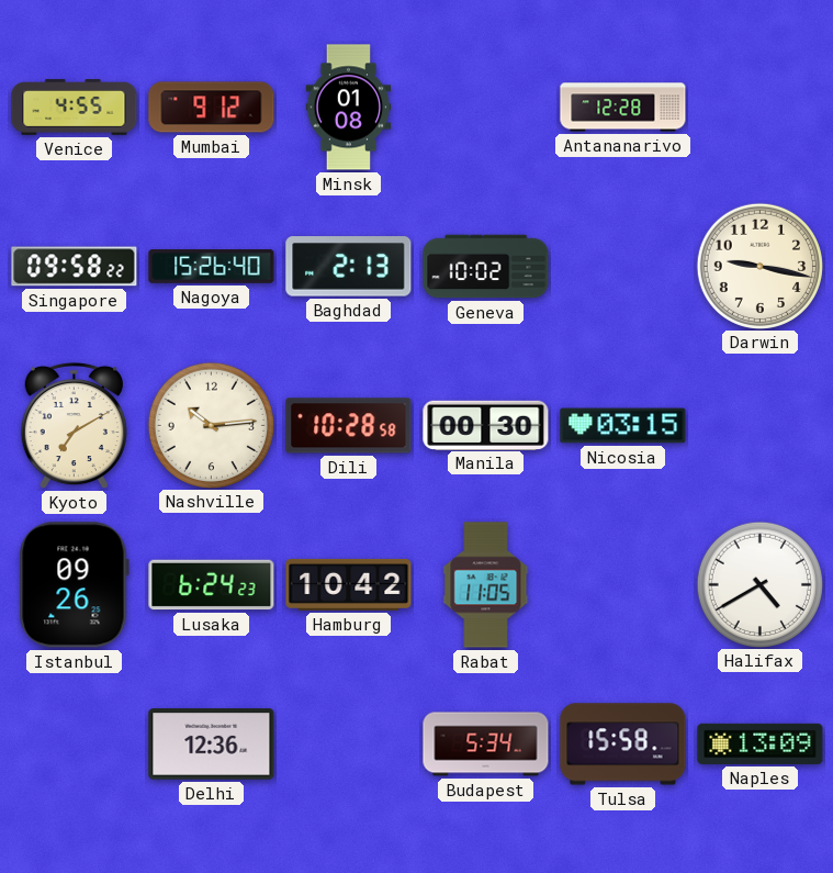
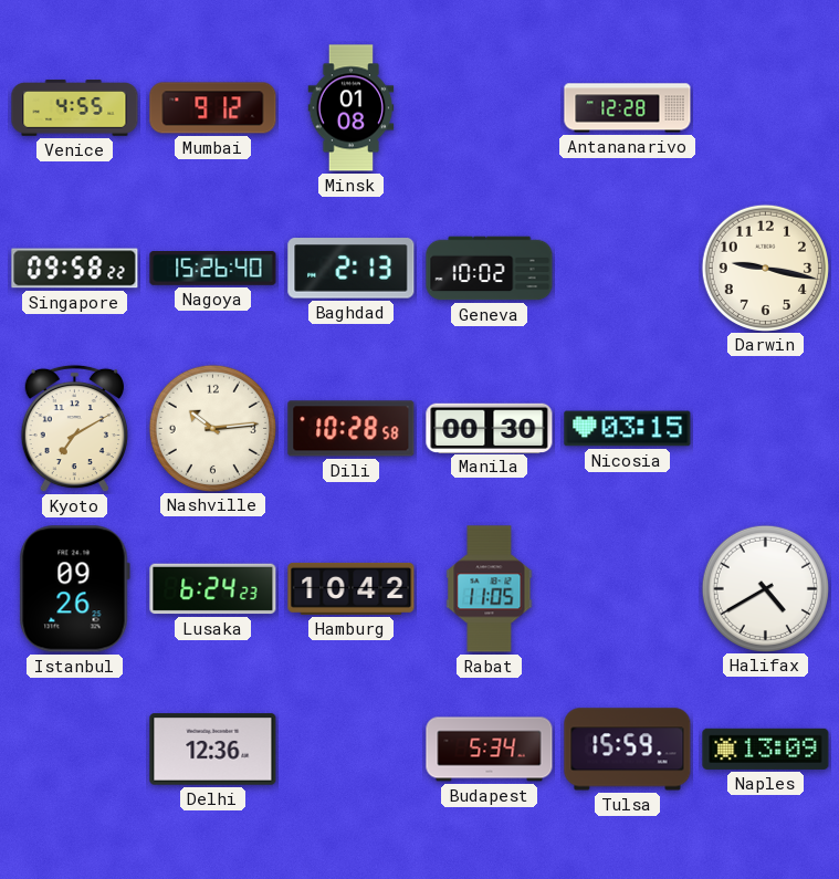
Tulsa: 15:58 -> 15:59 (628, 750)
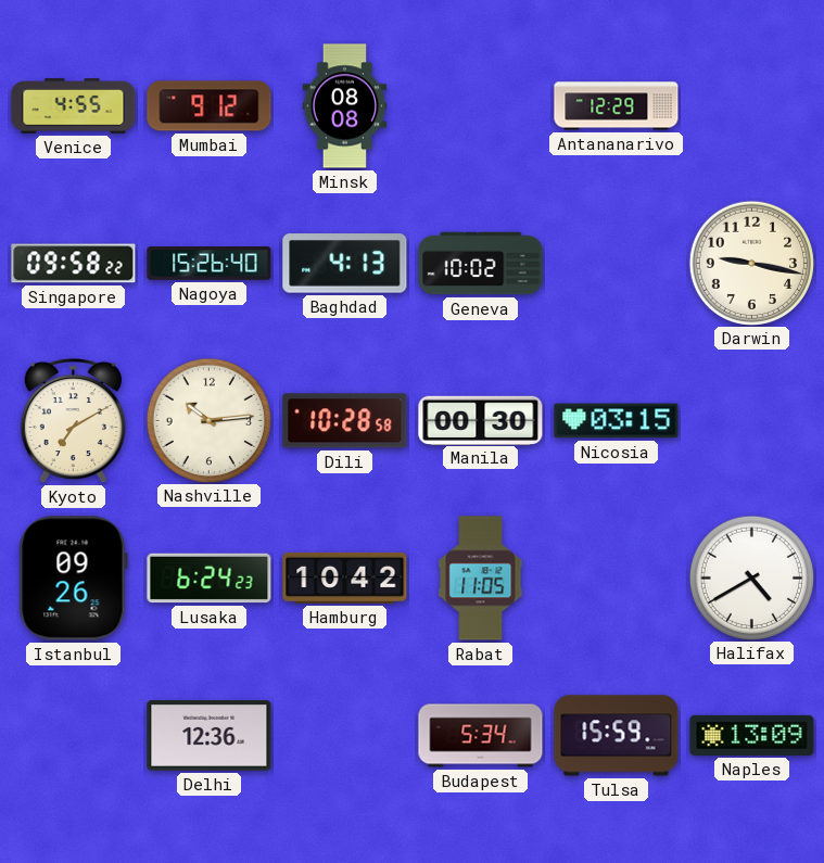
Minsk: 01:08 -> 08:08 (345, 106)
Antananarivo: 12:28 -> 12:29 (617, 106)
Baghdad: 2:13 -> 4:13 (345, 264)
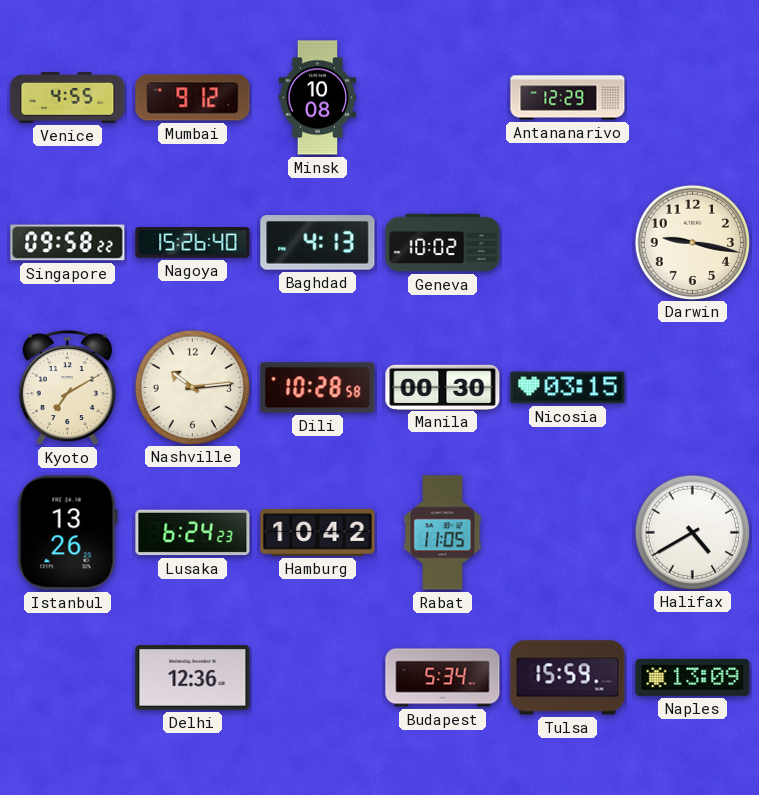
Minsk: 08:08 -> 10:08 (318, 98)
Istanbul: 09:26 -> 13:26 (67, 533)
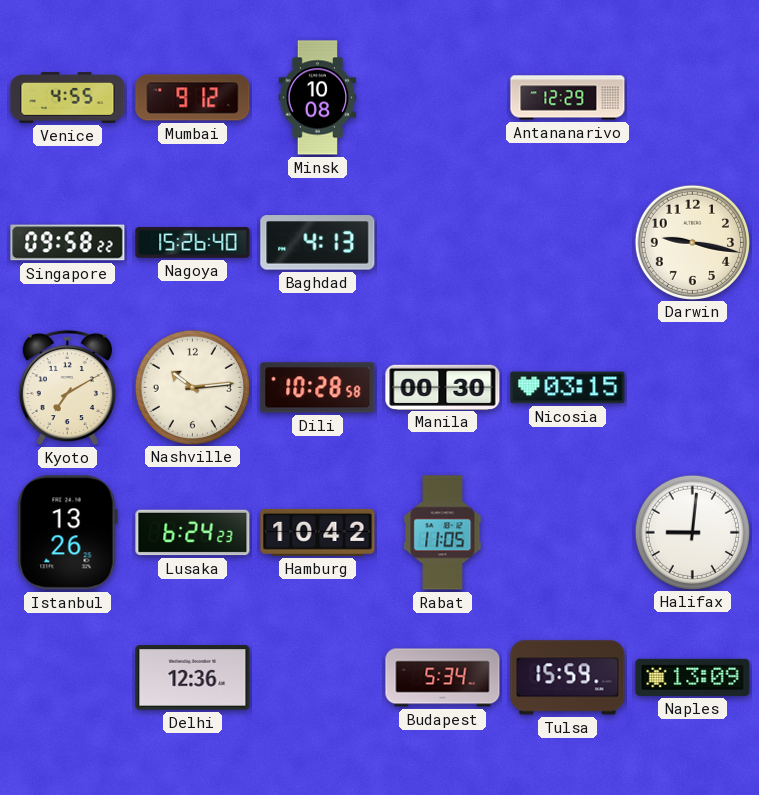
Geneva: 10:02 -> none (443, 243)
Halifax: 4:40 -> 9:01 (692, 532)
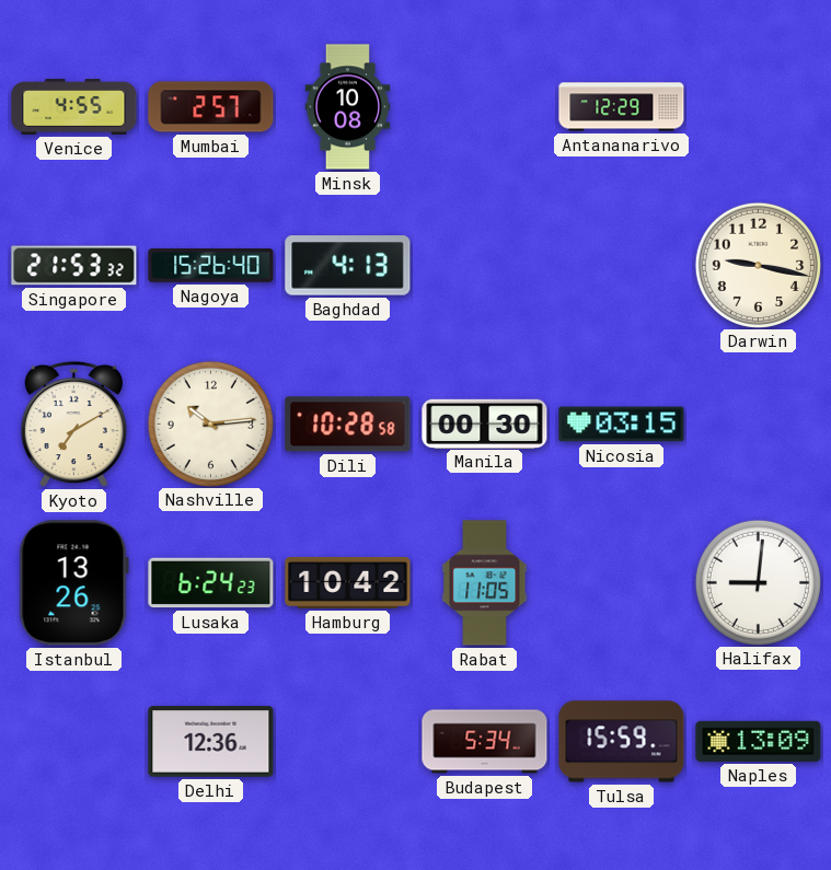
Mumbai: 9:12 -> 2:57 (211, 107)
Singapore: 09:58 -> 21:53 (74, 266)
